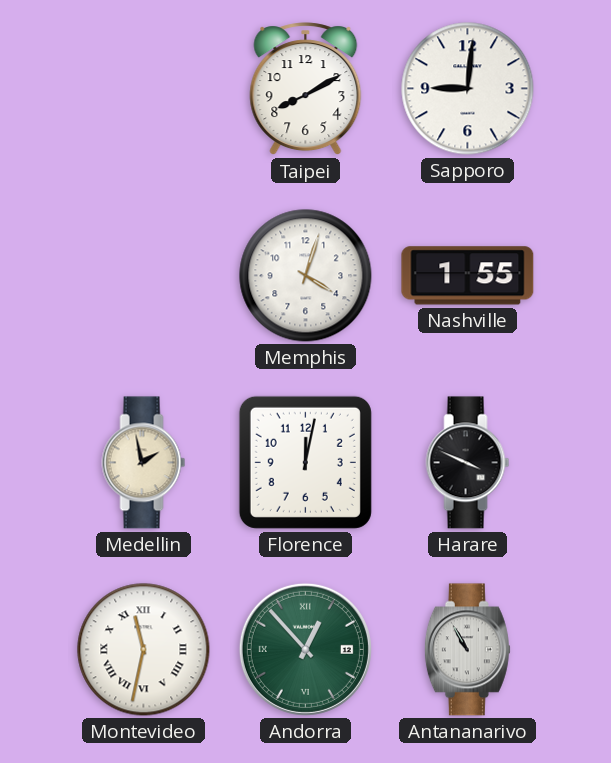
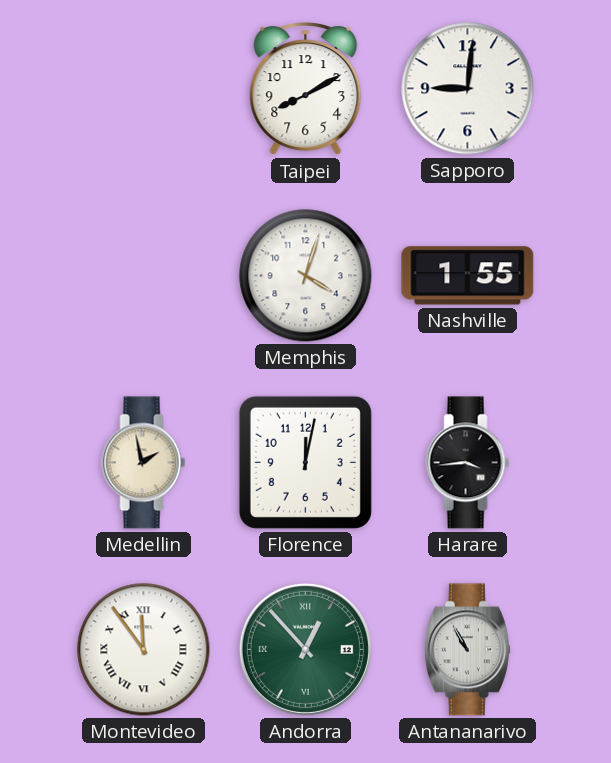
Harare: 3:49 -> 3:44 (468, 463)
Montevideo: 11:32 -> 11:54 (144, 650)
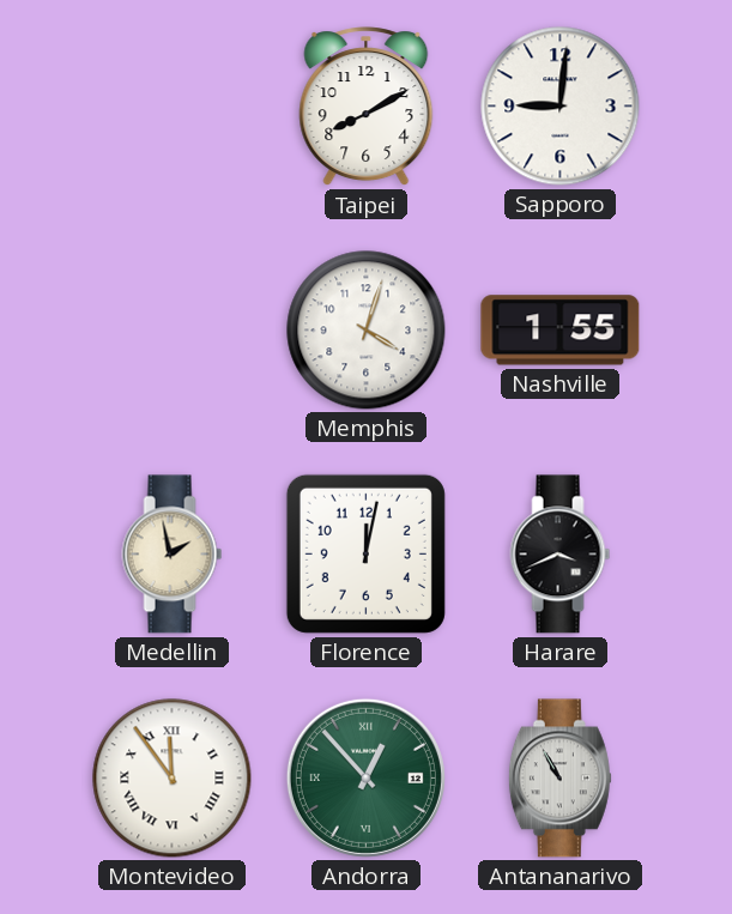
Harare: 3:44 -> 3:41 (561, 555)
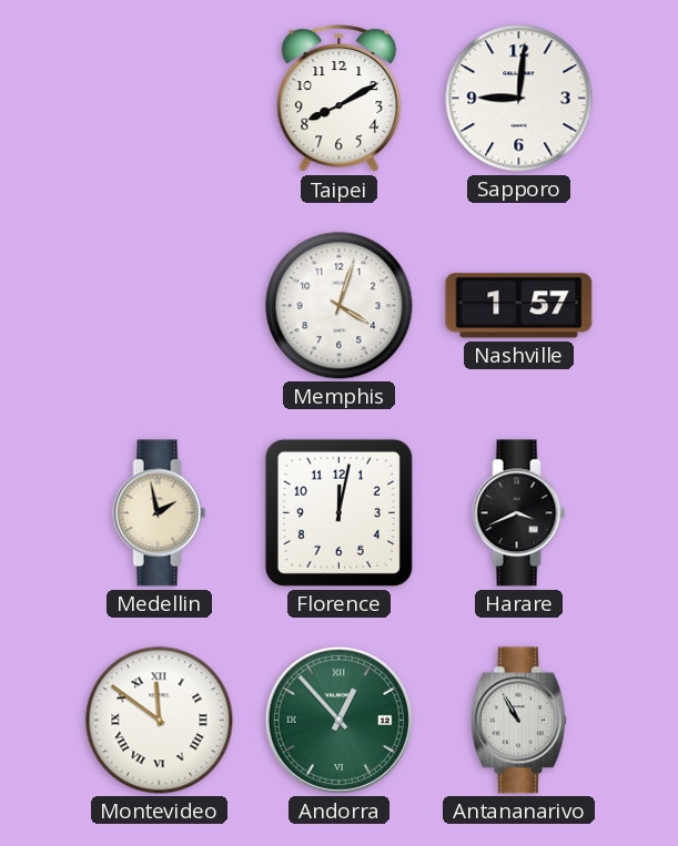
Nashville: 1:55 -> 1:57 (519, 306)
Montevideo: 11:54 -> 11:51 (160, 721)
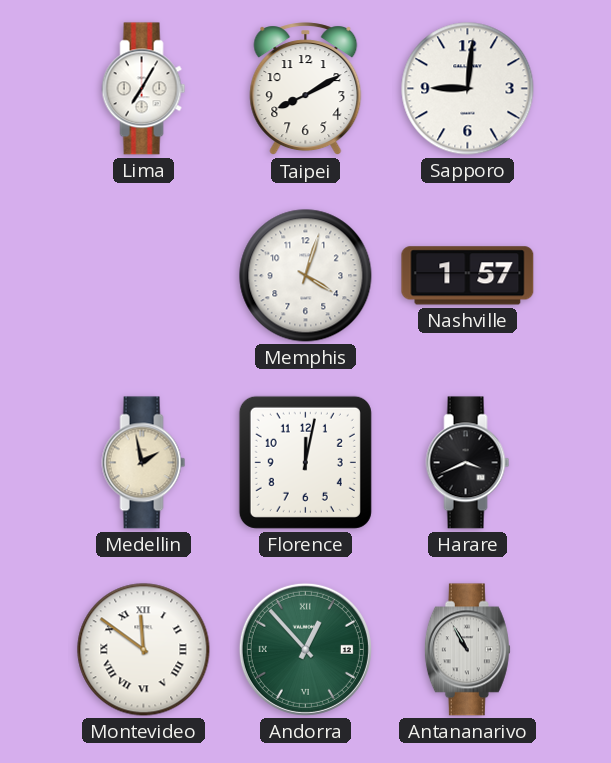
Lima: none -> 7:05 (144, 89)
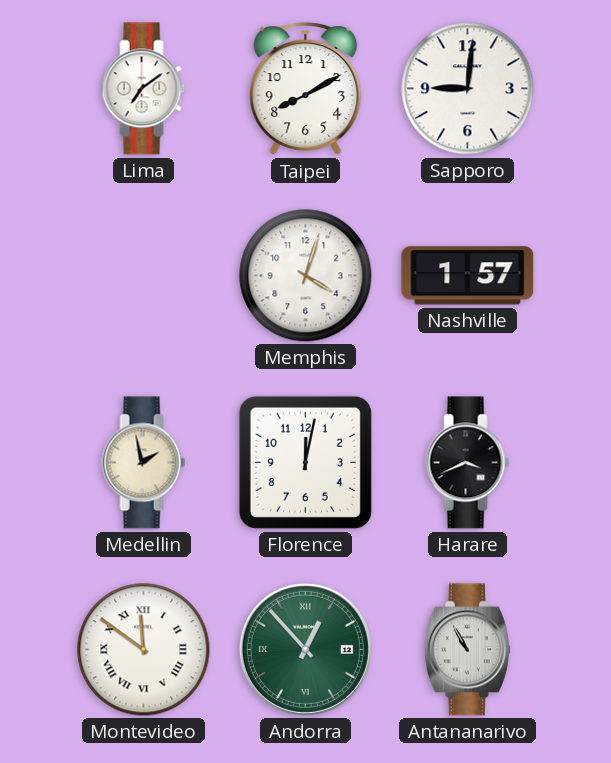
Lima: 7:05 -> 7:09 (144, 89)
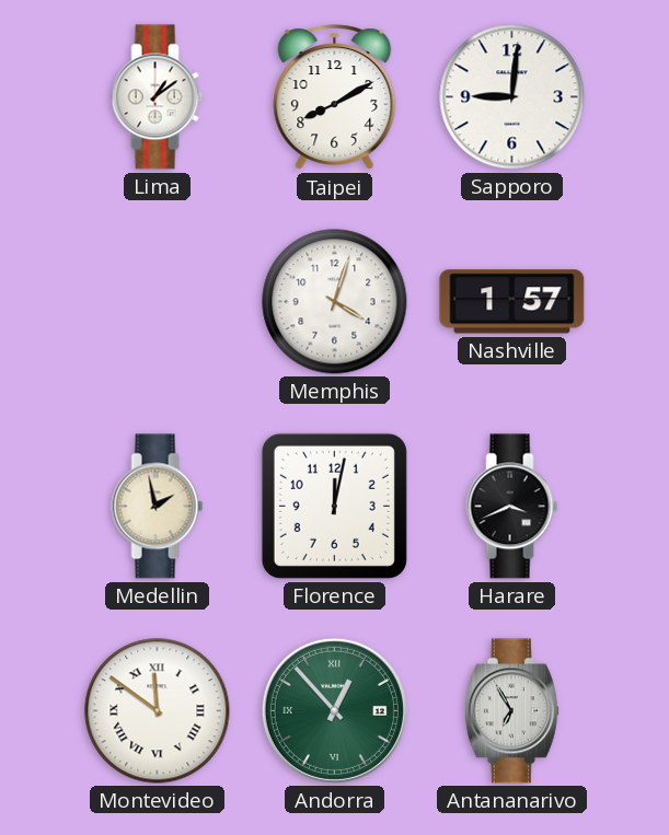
Lima: 7:09 -> 1:09 (158, 97)
Antananarivo: 10:55 -> 6:55 (511, 711)
